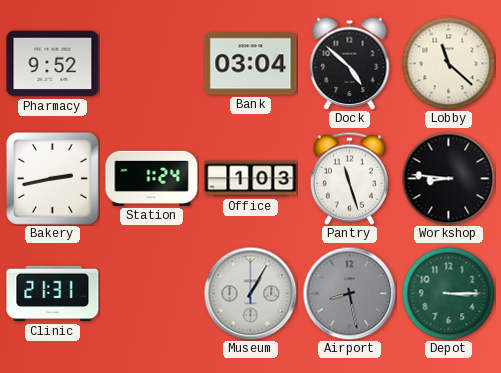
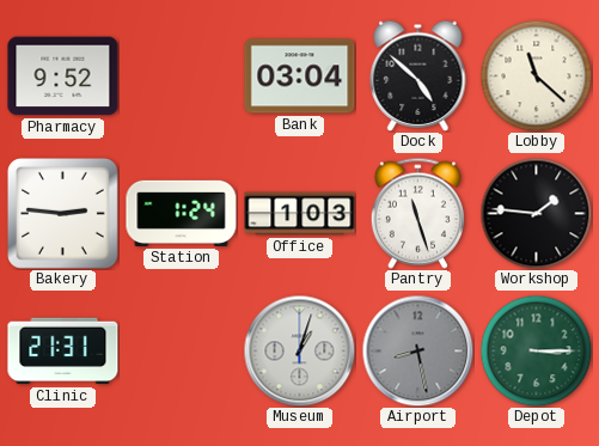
Bakery: 2:43 -> 2:46 (62, 213)
Workshop: 8:46 -> 1:46 (536, 213)
Museum: 1:05 -> 1:03 (299, 350)
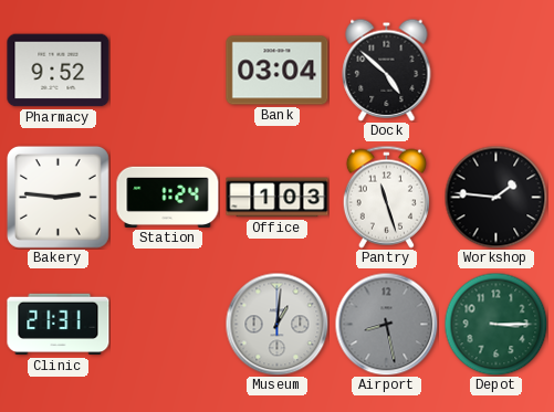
Lobby: 11:22 -> none (536, 75)
Museum: 1:03 -> 1:01 (276, 324)
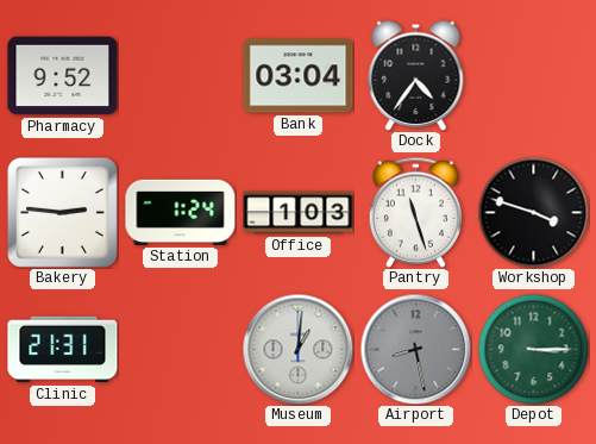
Dock: 4:52 -> 4:36 (416, 75)
Workshop: 1:46 -> 3:48 (533, 212)
